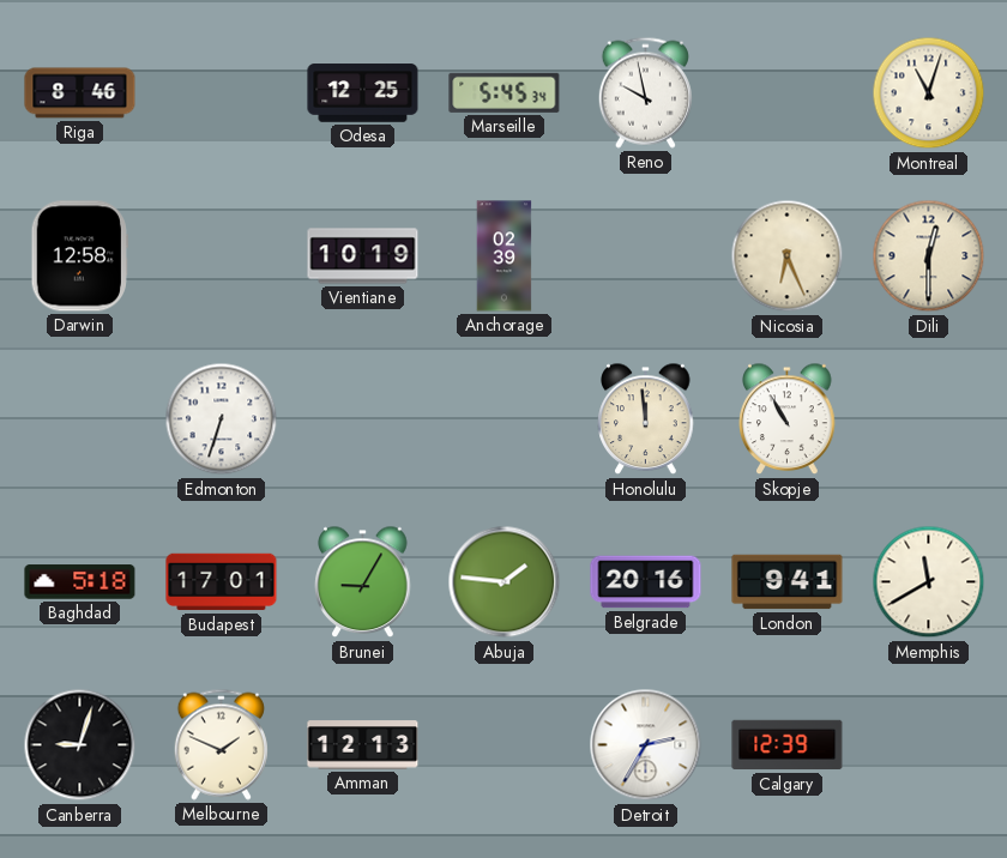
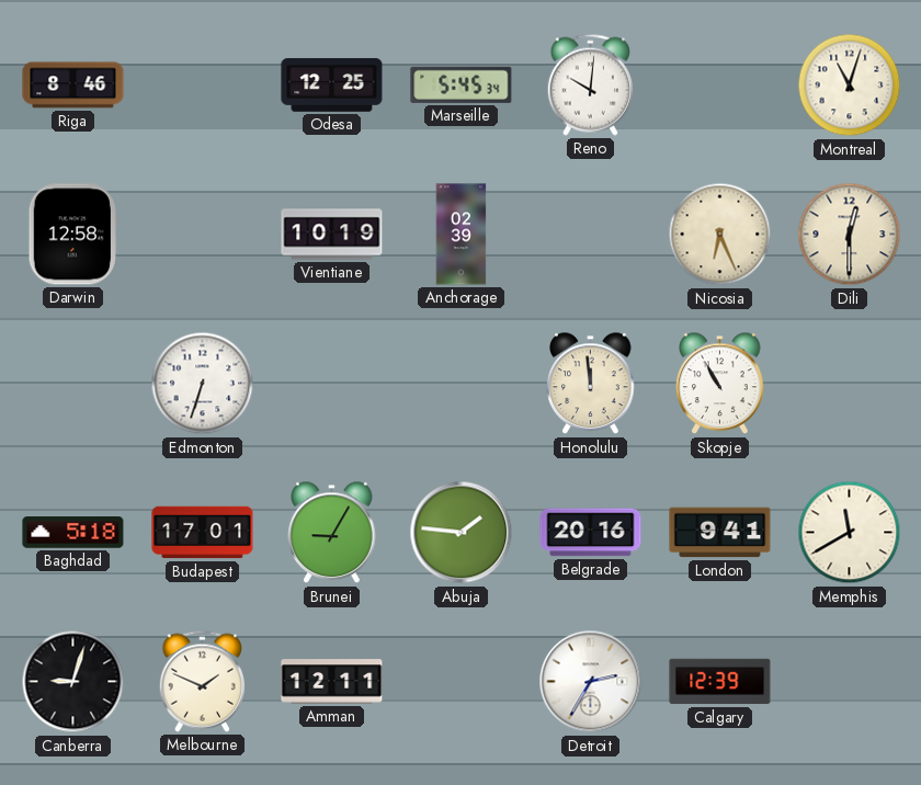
Reno: 9:58 -> 10:01 (590, 84)
Amman: 12:13 -> 12:11 (332, 682)
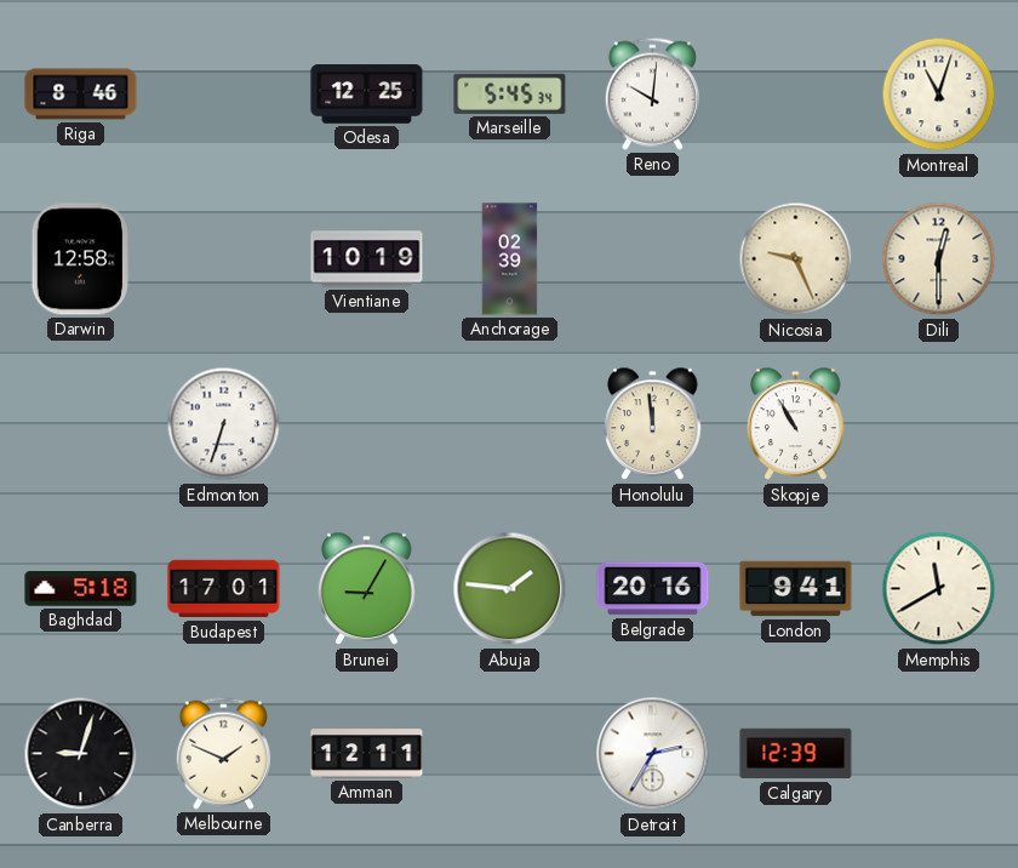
Nicosia: 6:26 -> 9:26 (796, 259)
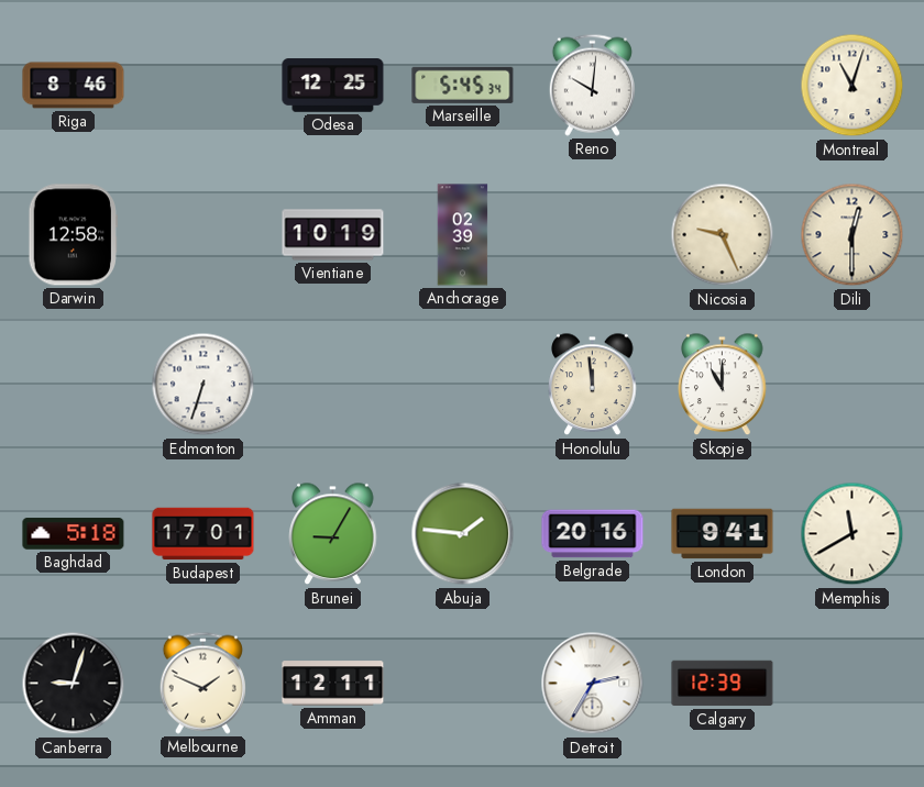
Skopje: 10:55 -> 11:00 (723, 385)
